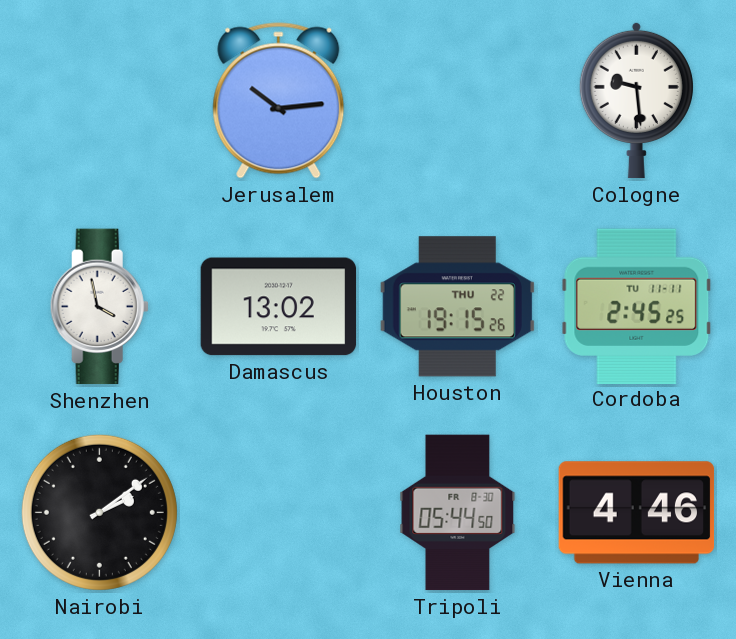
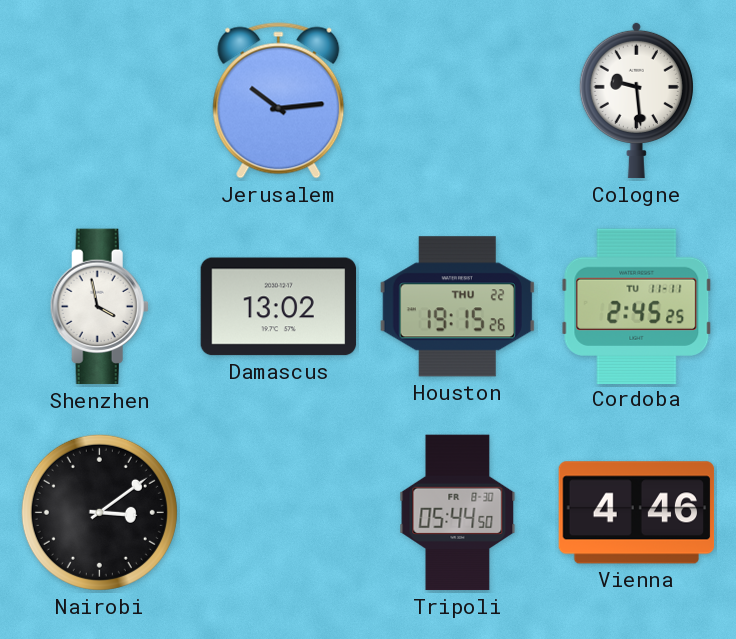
Nairobi: 2:09 -> 3:09 (99, 512)
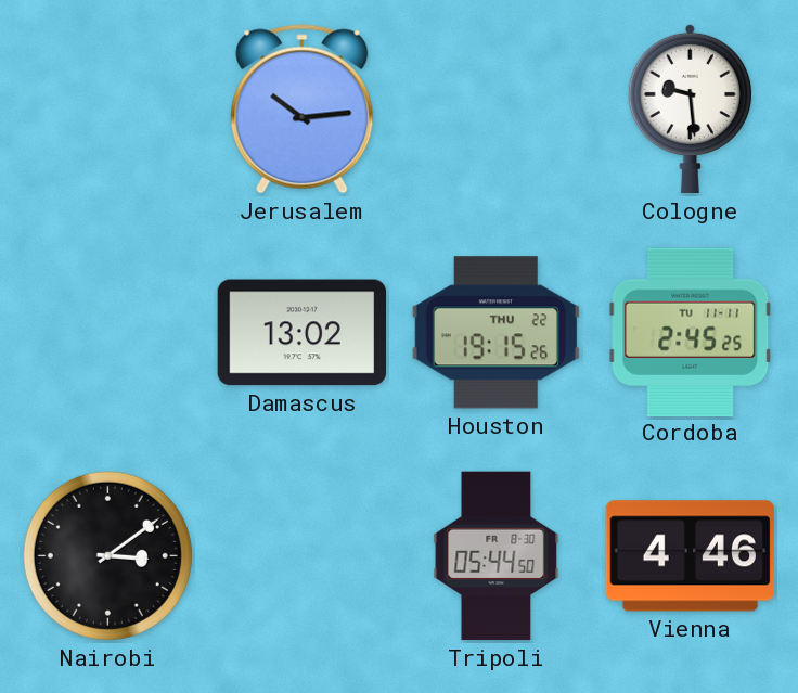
Shenzhen: 3:58 -> none (99, 307)
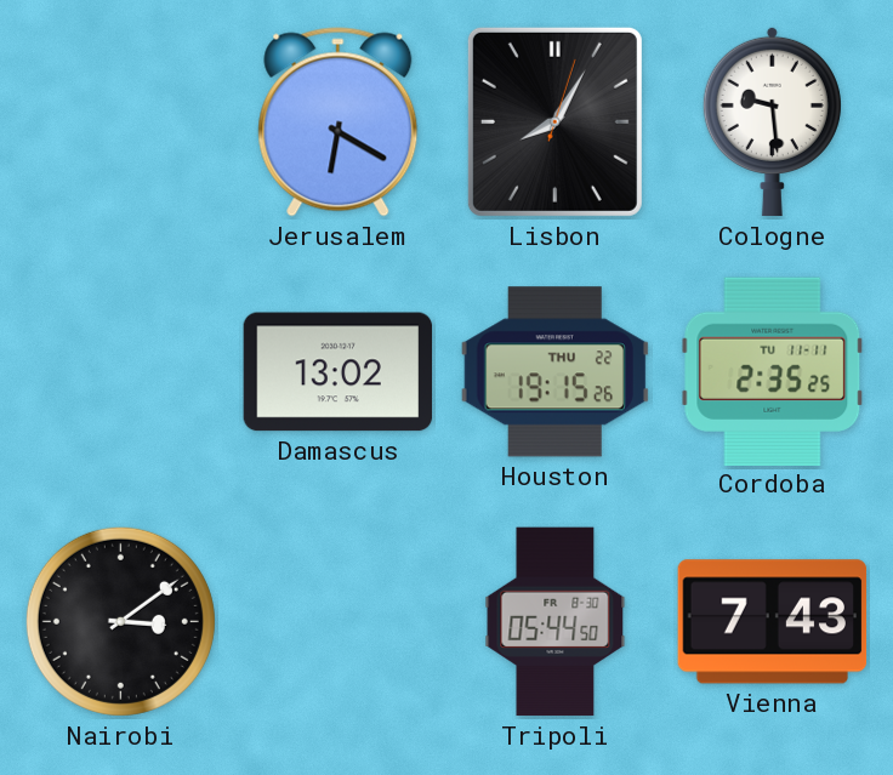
Jerusalem: 10:14 -> 6:20 (339, 122)
Lisbon: none -> 8:05 (554, 121)
Cordoba: 2:45 -> 2:35 (773, 371)
Vienna: 4:46 -> 7:43 (773, 622)
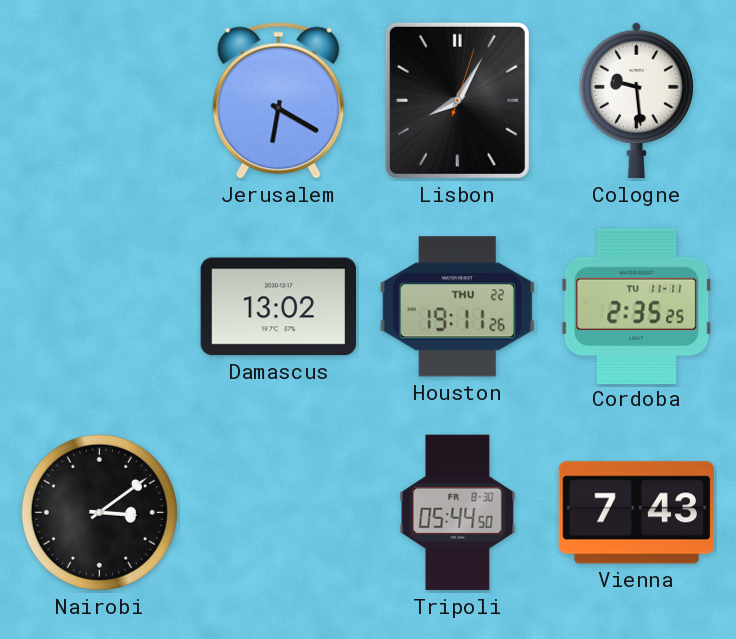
Houston: 19:15 -> 19:11 (457, 307)
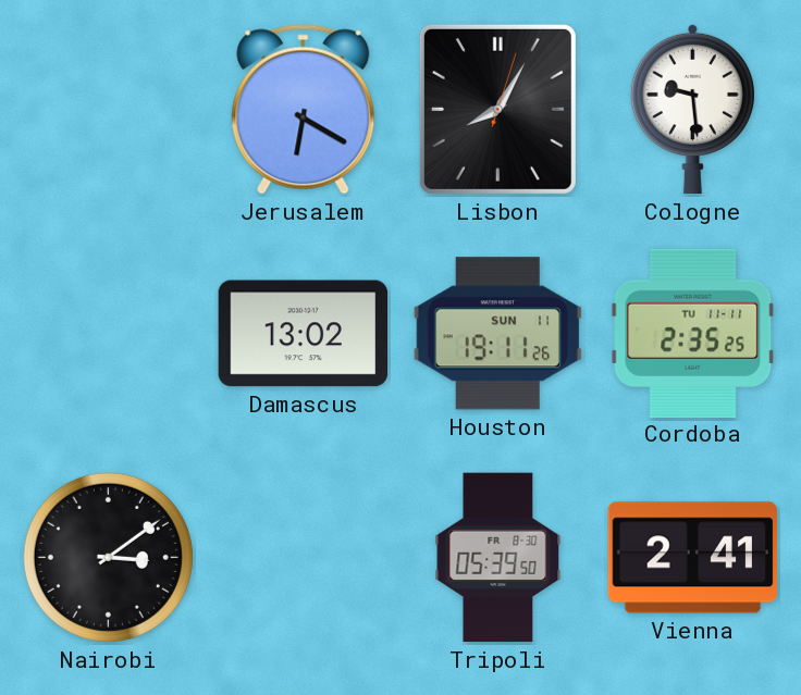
Houston date: THU 22 -> SUN 11 (497, 334)
Tripoli: 05:44 -> 05:39 (498, 558)
Vienna: 7:43 -> 2:41 (693, 558)
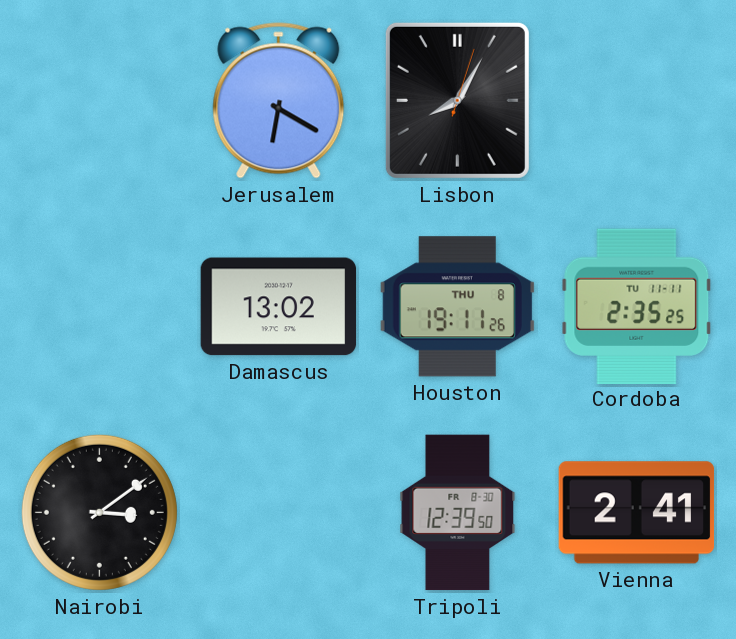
Cologne: 9:29 -> none (692, 109)
Houston date: SUN 11 -> THU 8 (457, 307)
Tripoli: 05:39 -> 12:39 (458, 513)
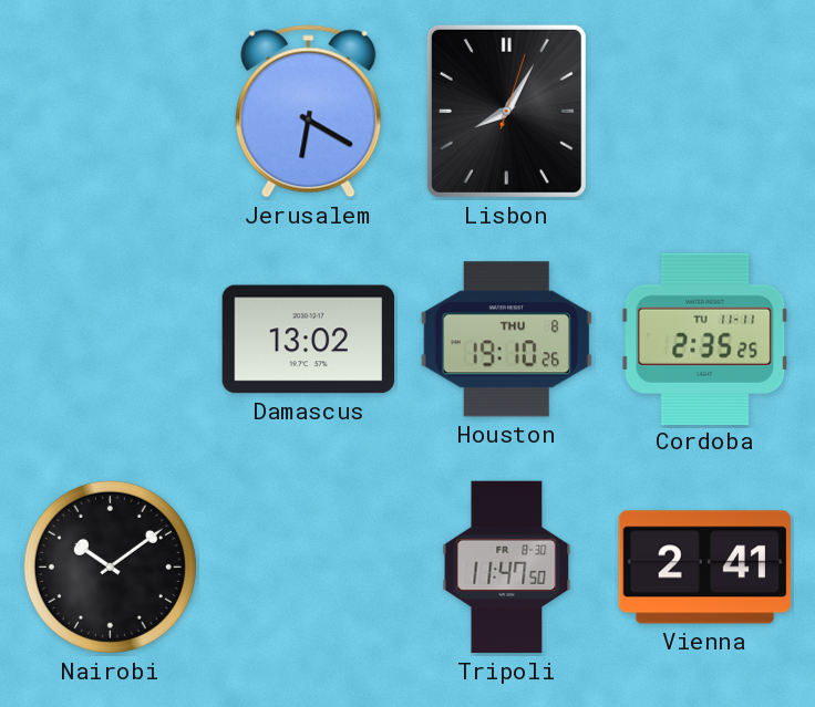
Houston: 19:11 -> 19:10 (506, 340)
Nairobi: 3:09 -> 10:09 (110, 566)
Tripoli: 12:39 -> 11:47 (507, 568)
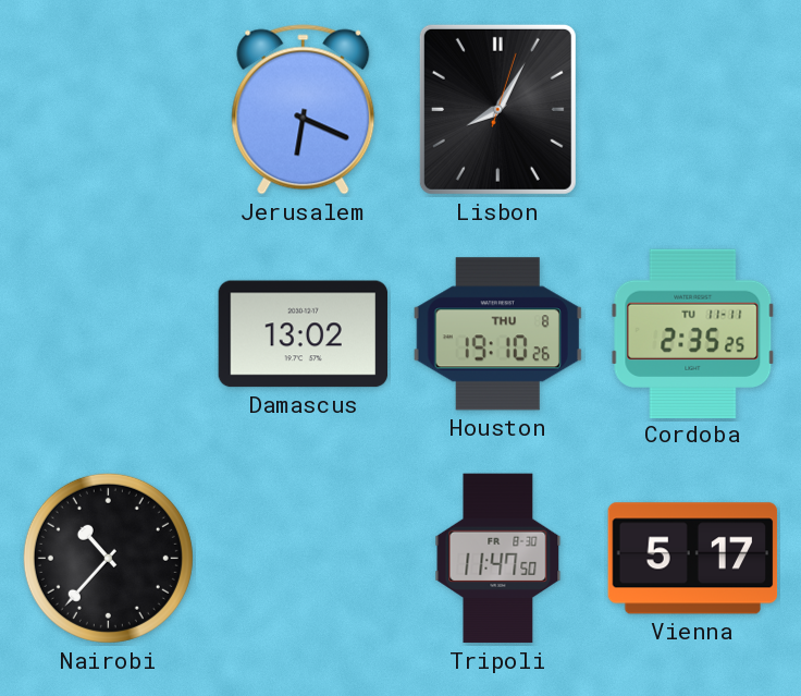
Jerusalem: 6:20 -> 6:19 (304, 110)
Nairobi: 10:09 -> 10:37 (108, 558)
Vienna: 2:41 -> 5:17 (693, 559)
